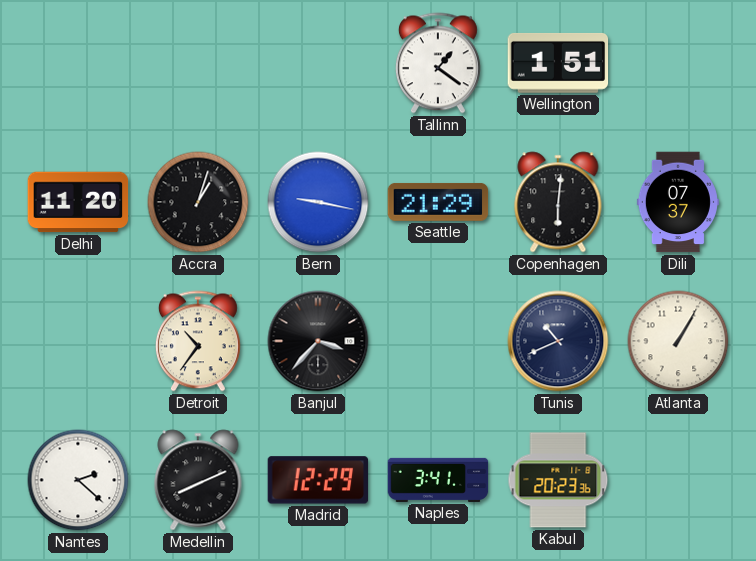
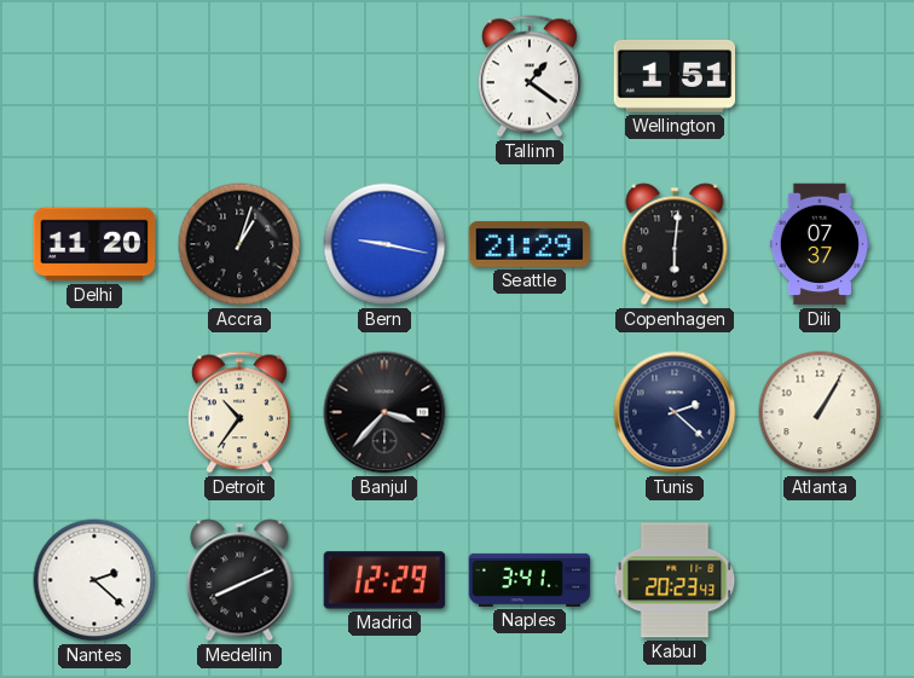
Tunis: 10:41 -> 2:22 (675, 412)
Kabul: 20:23:36 -> 20:23:43 (675, 580)
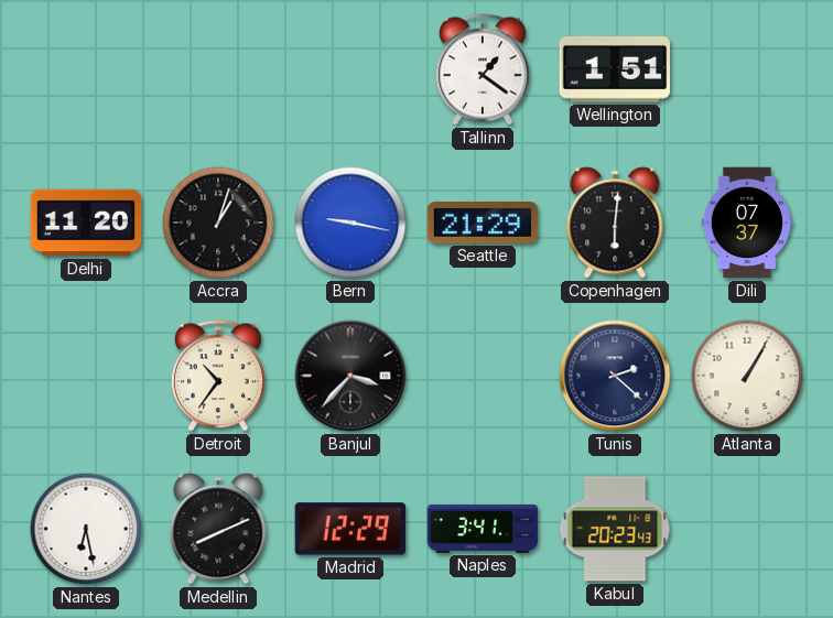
Nantes: 2:22 -> 6:28 (86, 529)
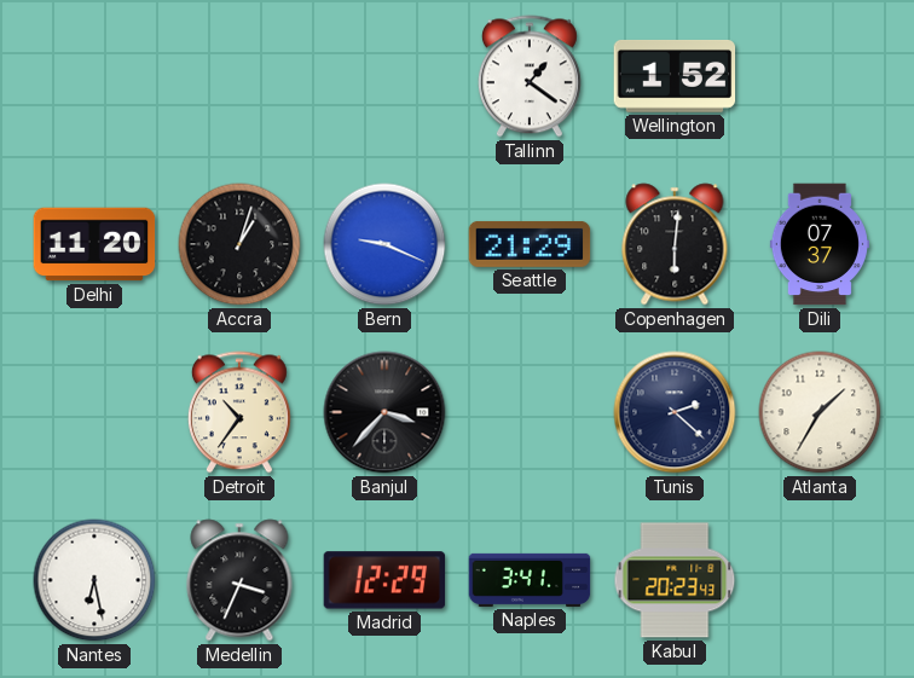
Wellington: 1:51 -> 1:52 (675, 76)
Bern: 9:17 -> 9:19 (384, 244)
Atlanta: 1:05 -> 1:35 (820, 412)
Medellin: 8:11 -> 3:34 (239, 580)
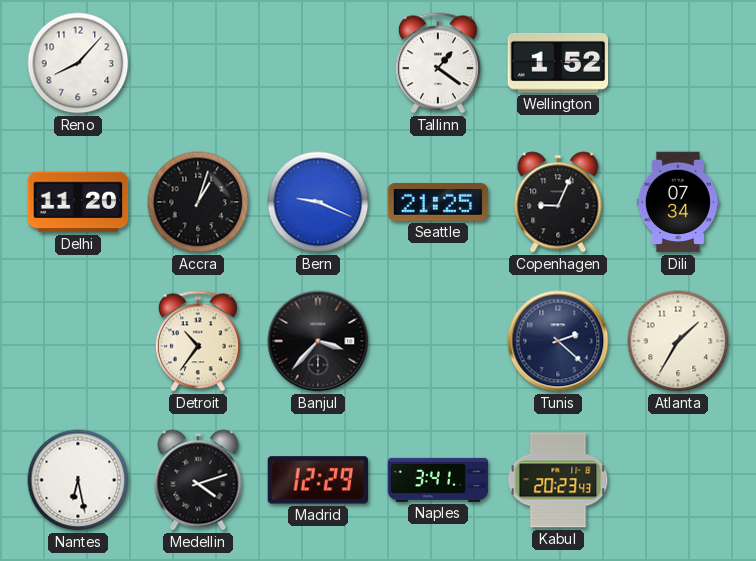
Reno: none -> 8:07 (78, 63)
Seattle: 21:29 -> 21:25 (438, 202)
Copenhagen: 6:01 -> 9:04 (558, 202)
Dili: 07:37 -> 07:34 (678, 202)
Medellin: 3:34 -> 4:12 (198, 480)
